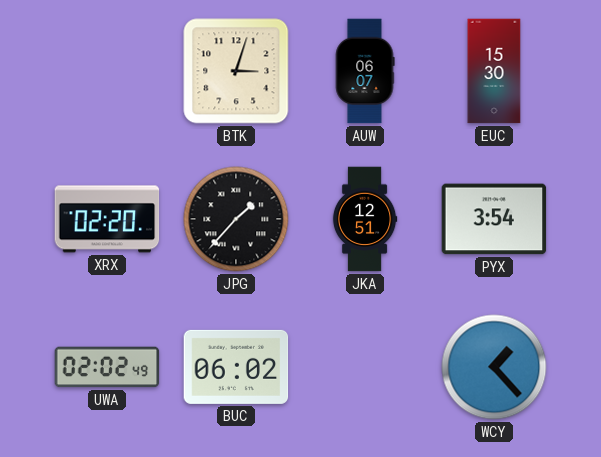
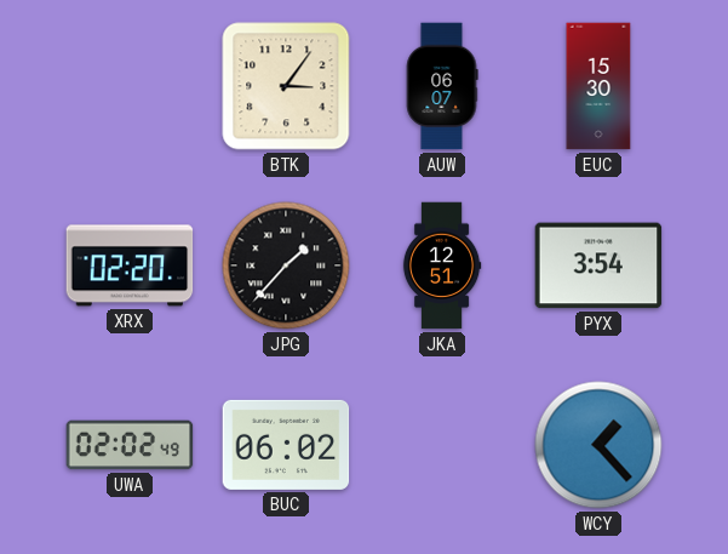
BTK: 3:03 -> 3:06 (286, 86)
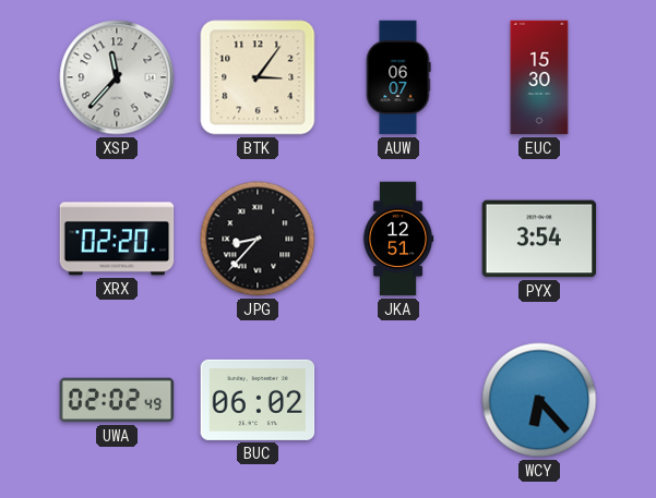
XSP: none -> 11:37 (117, 77)
JPG: 1:37 -> 8:37 (258, 239)
WCY: 1:23 -> 6:23 (539, 400)
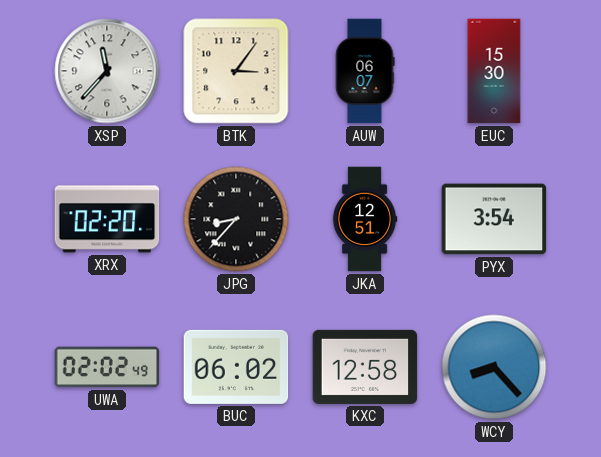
KXC: none -> 12:58 (365, 367)
WCY: 6:23 -> 8:23 (494, 367)
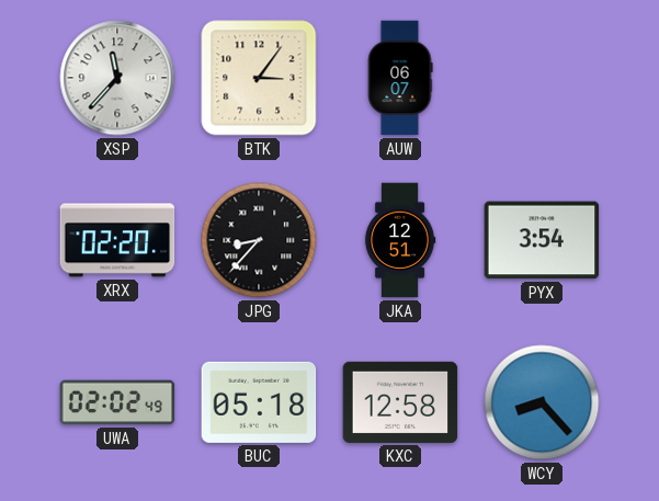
EUC: 15:30 -> none (494, 71)
BUC: 06:02 -> 05:18 (259, 402)
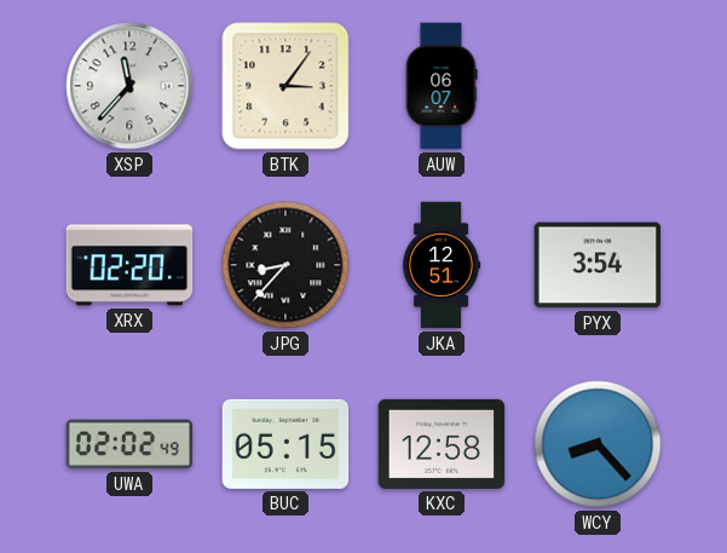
BUC: 05:18 -> 05:15 (285, 444)
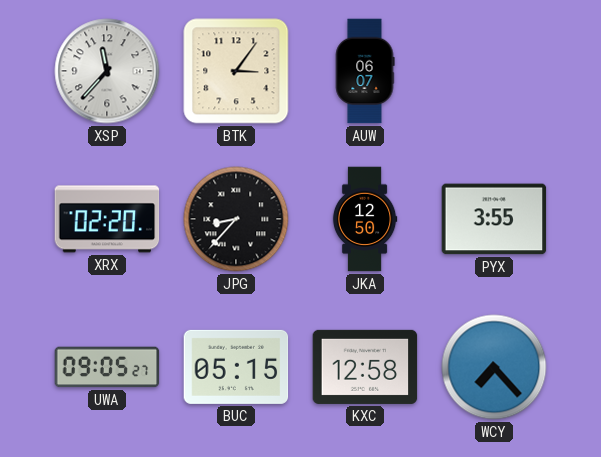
JKA: 12:51 -> 12:50 (365, 219)
PYX: 3:54 -> 3:55 (494, 219)
UWA: 02:02 -> 09:05 (107, 367)
WCY: 8:23 -> 7:23 (494, 367)
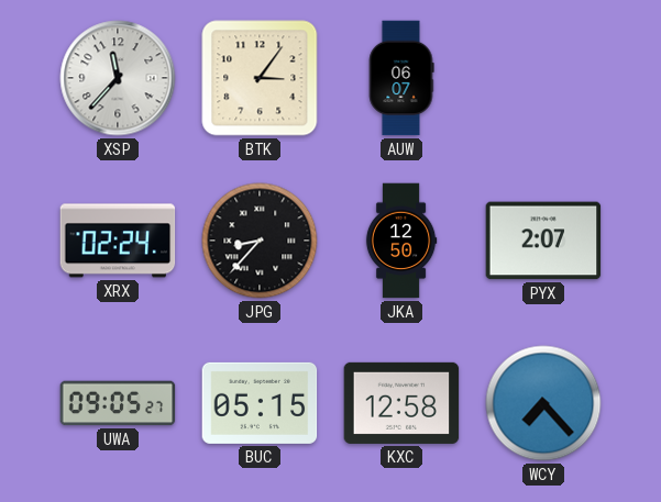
XRX: 02:20 -> 02:24 (118, 241)
PYX: 3:55 -> 2:07 (543, 241)
